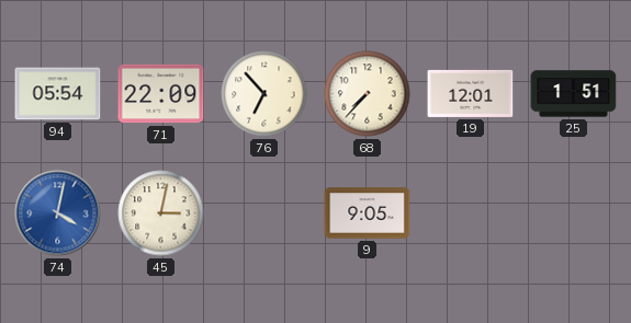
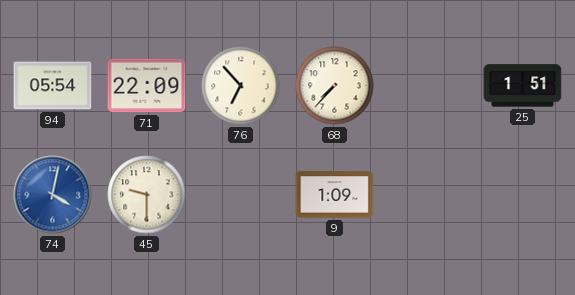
19: 12:01 -> none (471, 93)
45: 3:02 -> 9:30 (147, 195)
9: 9:05 -> 1:09 (335, 195)
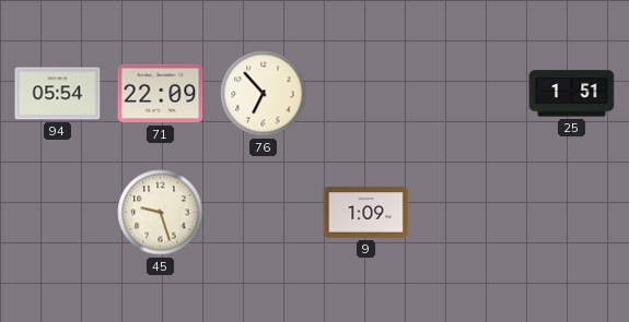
68: 7:37 -> none (335, 86)
74: 4:02 -> none (53, 195)
45: 9:30 -> 9:27 (161, 213)
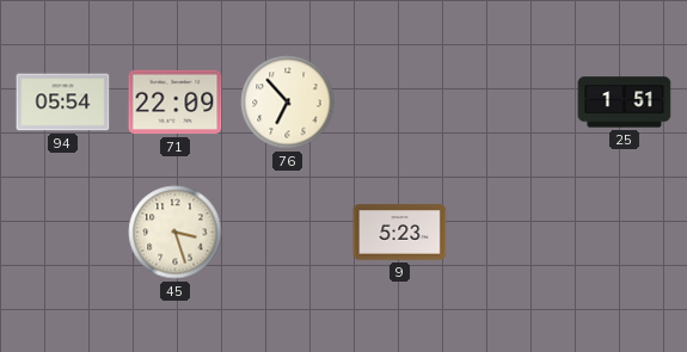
45: 9:27 -> 3:27 (176, 233)
9: 1:09 -> 5:23 (400, 233)
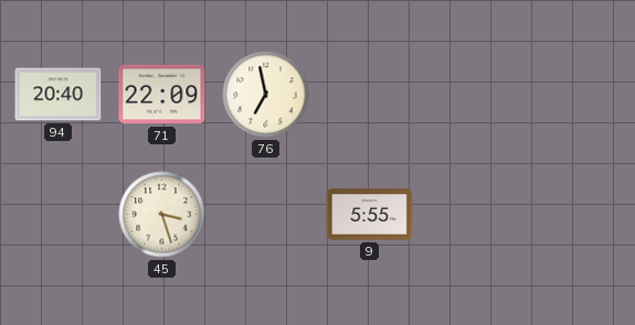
94: 05:54 -> 20:40 (59, 95)
76: 6:53 -> 6:58 (266, 95)
25: 1:51 -> none (625, 103)
9: 5:23 -> 5:55 (370, 215)
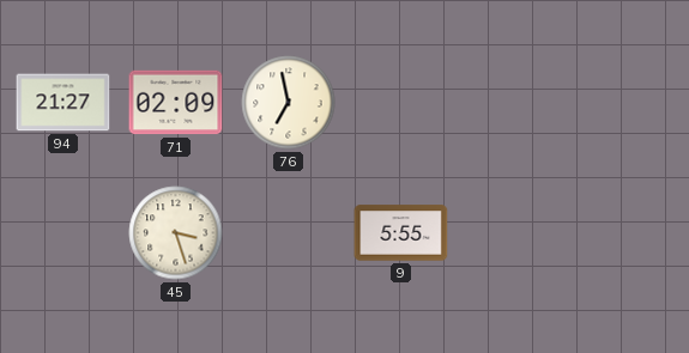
94: 20:40 -> 21:27 (64, 103)
71: 22:09 -> 02:09 (176, 103)
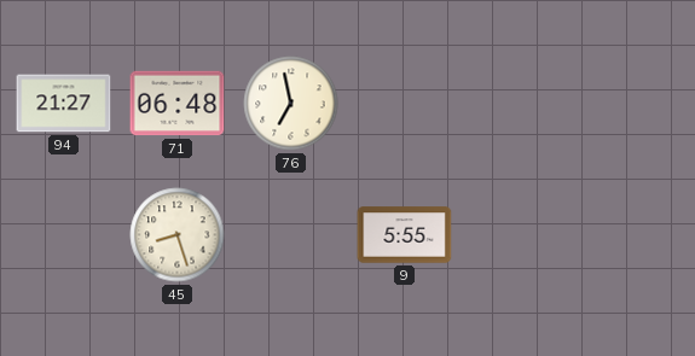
71: 02:09 -> 06:48 (178, 104)
45: 3:27 -> 8:27 (178, 235)
